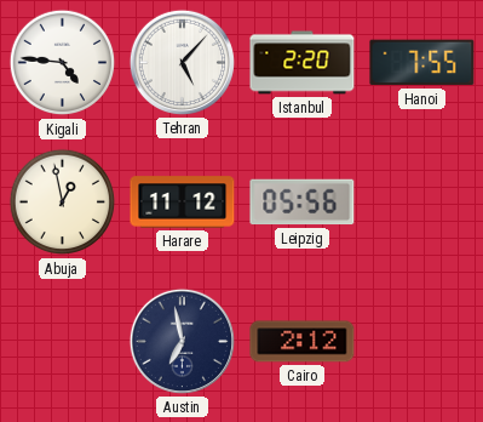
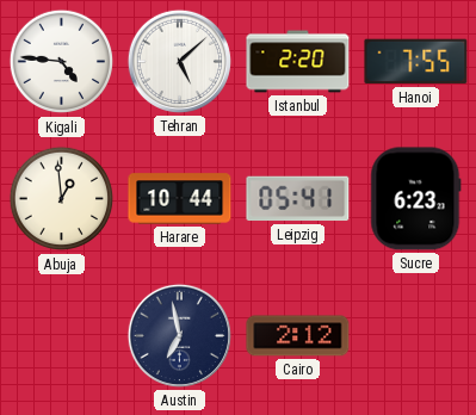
Tehran: 5:07 -> 5:08 (179, 61)
Abuja: 12:58 -> 12:59 (62, 199)
Harare: 11:12 -> 10:44 (180, 199)
Leipzig: 05:56 -> 05:41 (298, 199)
Sucre: none -> 6:23 (416, 199)
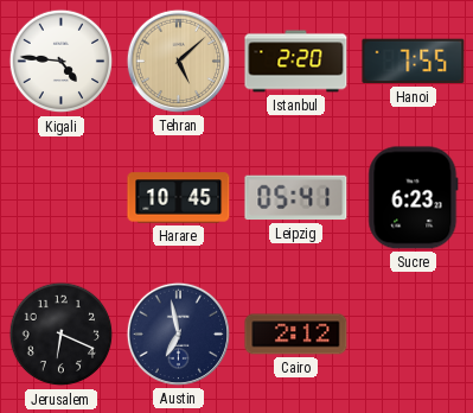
Tehran dial: white -> champagne (178, 61)
Abuja: 12:59 -> none (62, 199)
Harare: 10:44 -> 10:45 (179, 198)
Jerusalem: none -> 6:19 (62, 335)
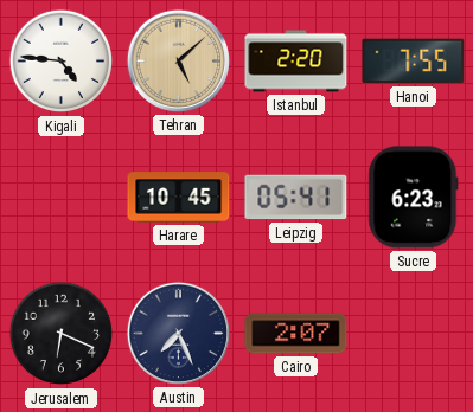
Austin: 6:58 -> 7:26 (178, 333)
Cairo: 2:12 -> 2:07 (296, 334)
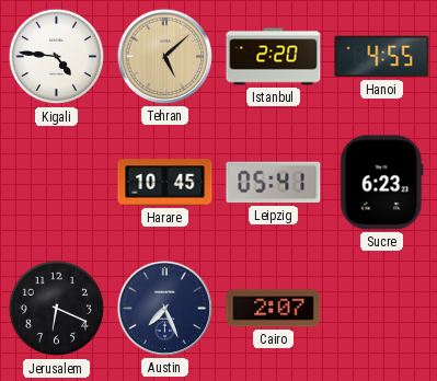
Hanoi: 7:55 -> 4:55 (382, 57)
